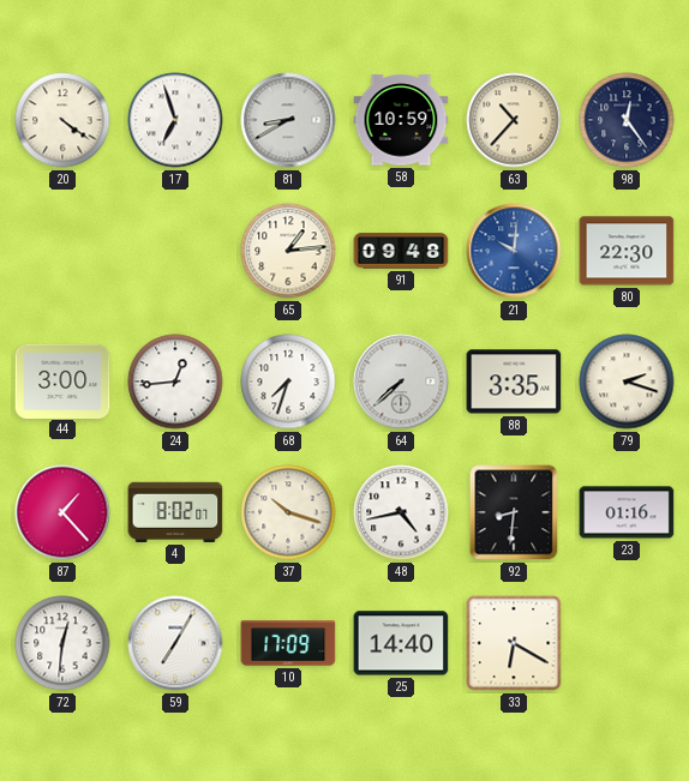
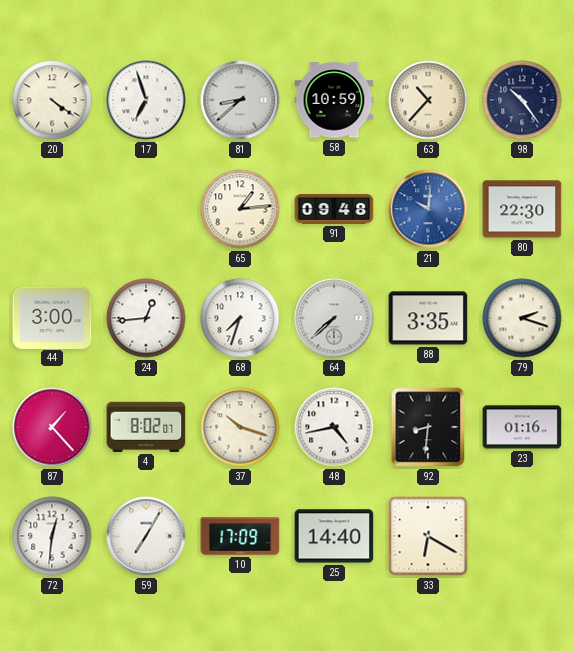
81: 8:40 -> 8:38 (240, 100)
98: 12:24 -> 10:24 (522, 100)
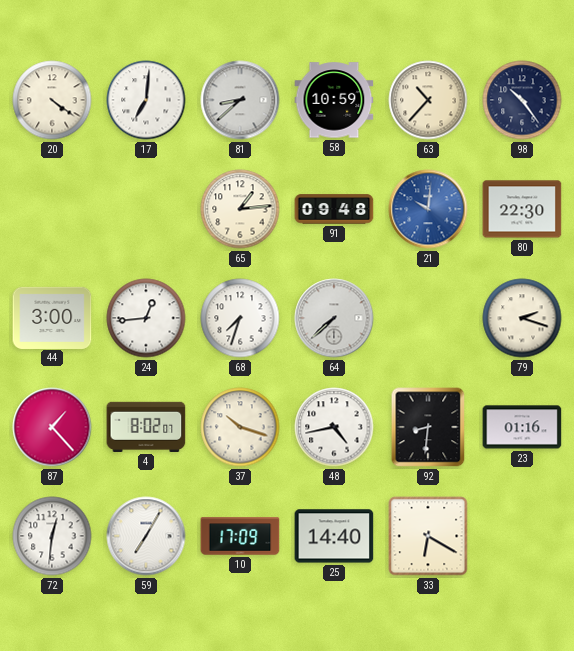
17: 6:57 -> 7:01 (146, 100)
88: 3:35 -> none (428, 318)
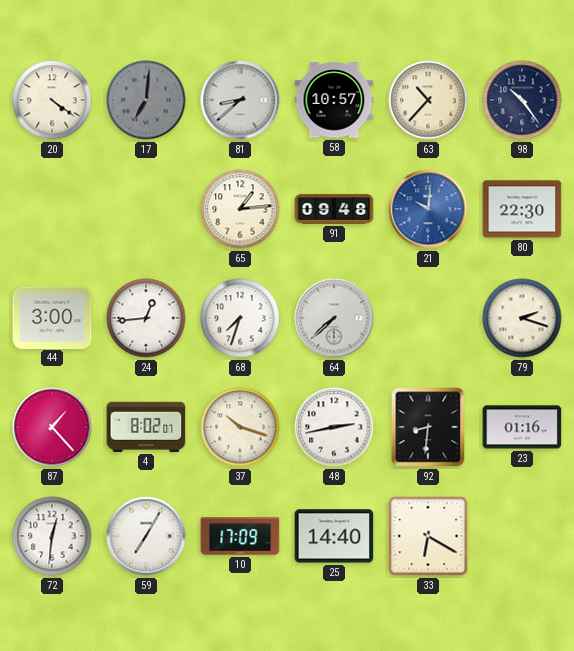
17 dial: white -> grey (146, 100)
58: 10:59 -> 10:57 (334, 100)
48: 4:43 -> 2:43 (334, 427)
